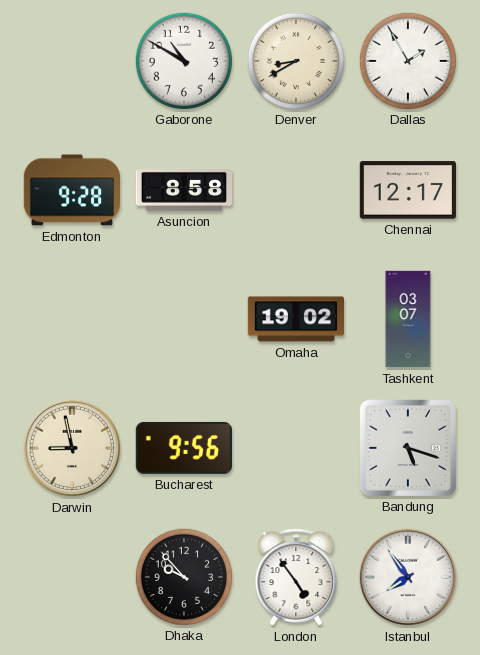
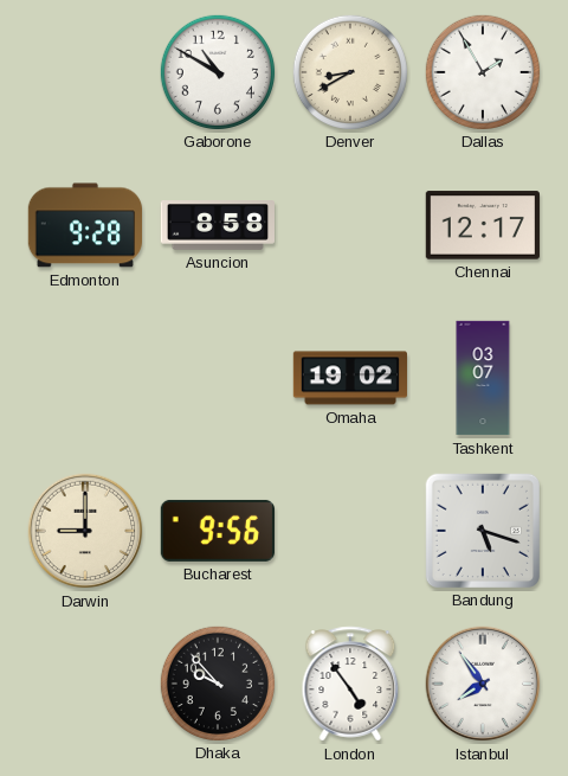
Darwin: 8:58 -> 9:00 (85, 531)
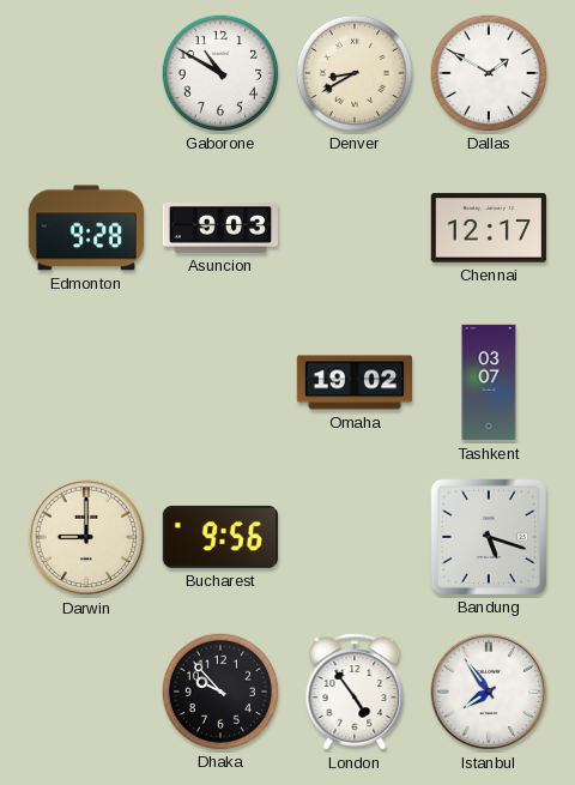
Dallas: 1:55 -> 1:50 (488, 72)
Asuncion: 8:58 -> 9:03 (219, 229)
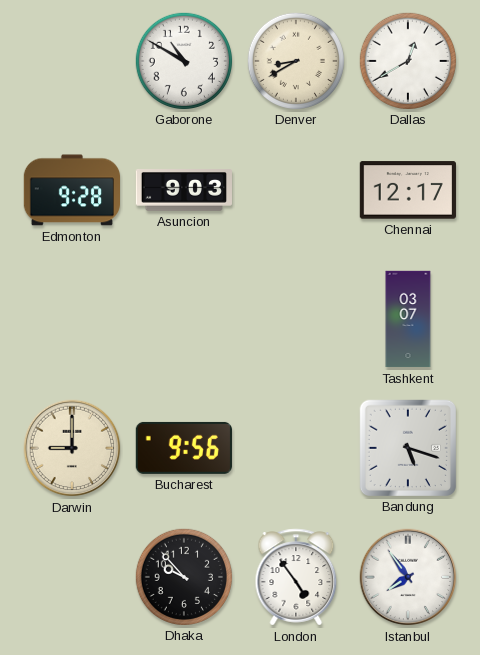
Dallas: 1:50 -> 12:40 (407, 60)
Omaha: 19:02 -> none (353, 382)
